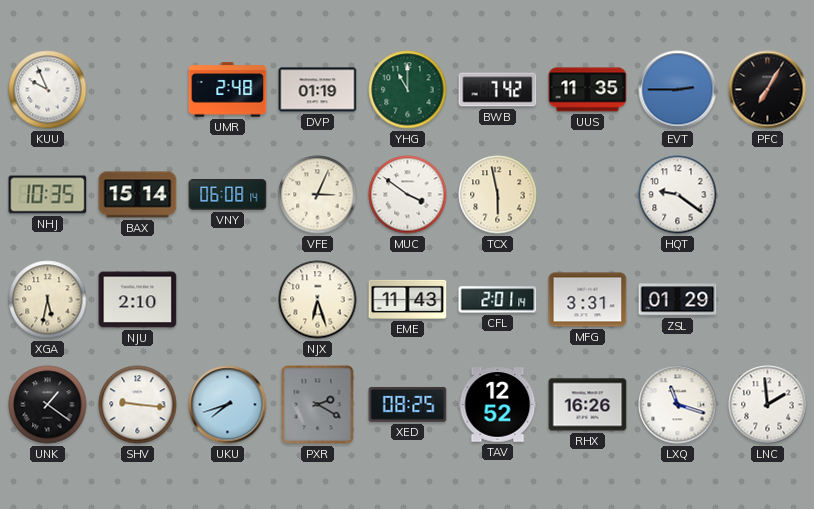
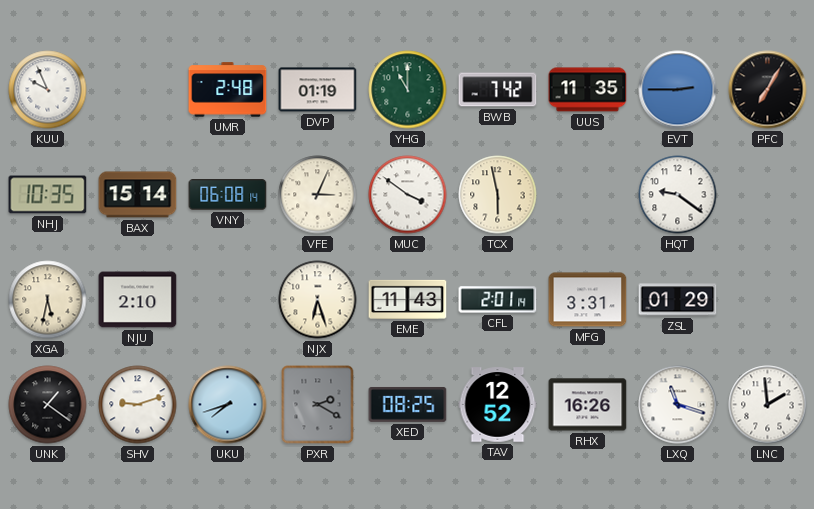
SHV: 9:16 -> 9:12 (138, 405)
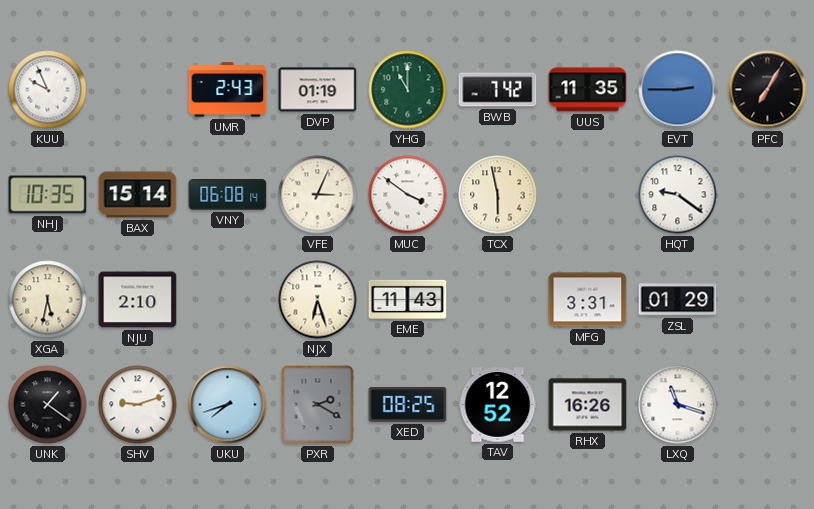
UMR: 2:48 -> 2:43 (228, 90)
CFL: 2:01 -> none (498, 300)
LNC: 1:59 -> none (768, 405)
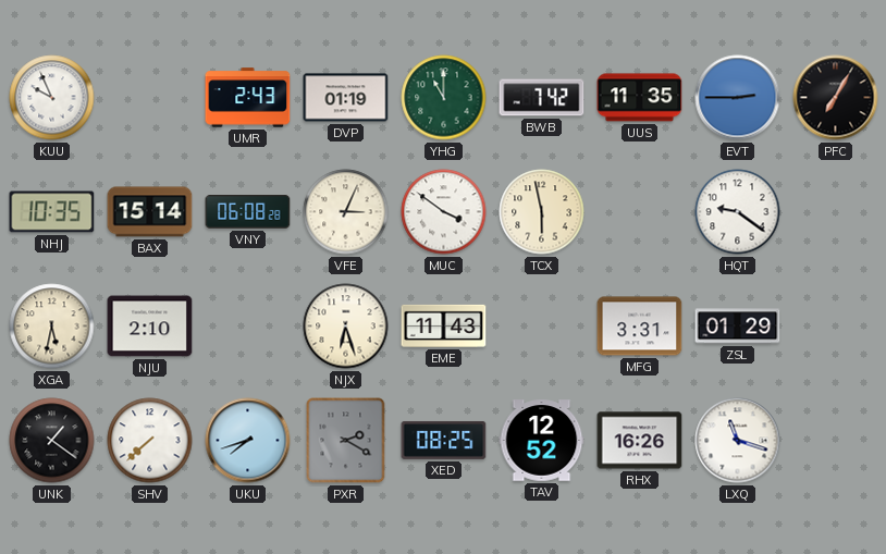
VNY: 06:08:14 -> 06:08:28 (248, 212)
SHV: 9:12 -> 7:38 (150, 441)
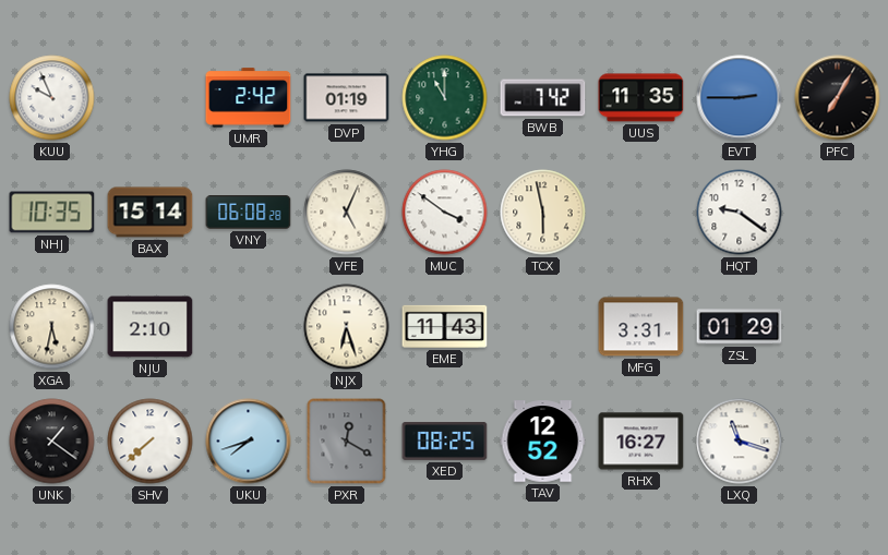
UMR: 2:43 -> 2:42 (249, 98)
VFE: 3:04 -> 5:04 (347, 213)
PXR: 2:20 -> 12:20 (347, 442)
RHX: 16:26 -> 16:27 (641, 442)
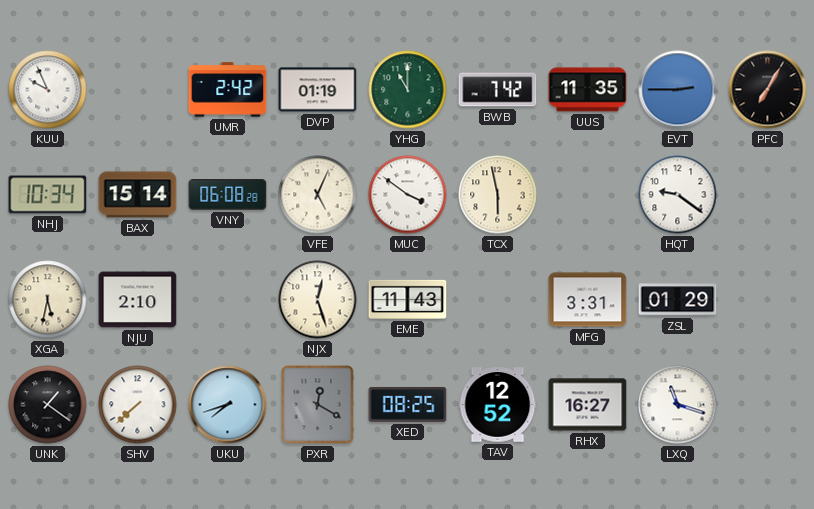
NHJ: 10:35 -> 10:34 (48, 195)
NJX: 6:27 -> 12:27 (318, 300)
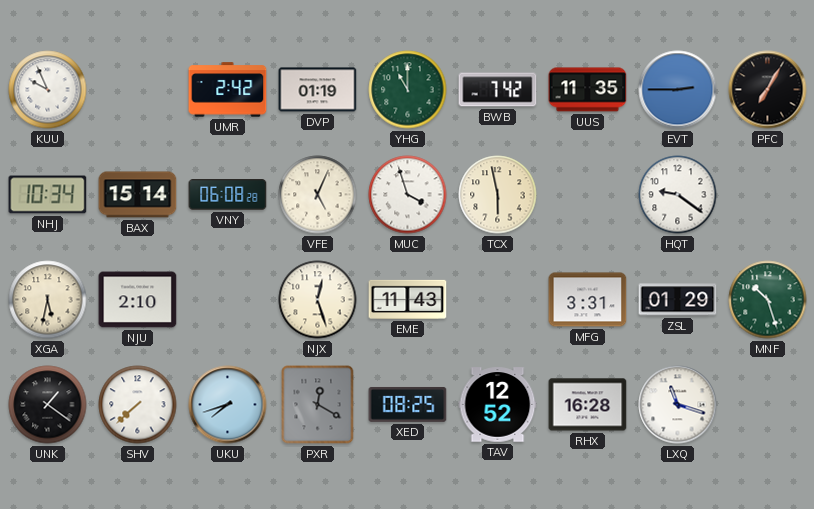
MUC: 3:51 -> 3:57 (408, 195)
MNF: none -> 10:27 (768, 300)
RHX: 16:27 -> 16:28 (588, 405)
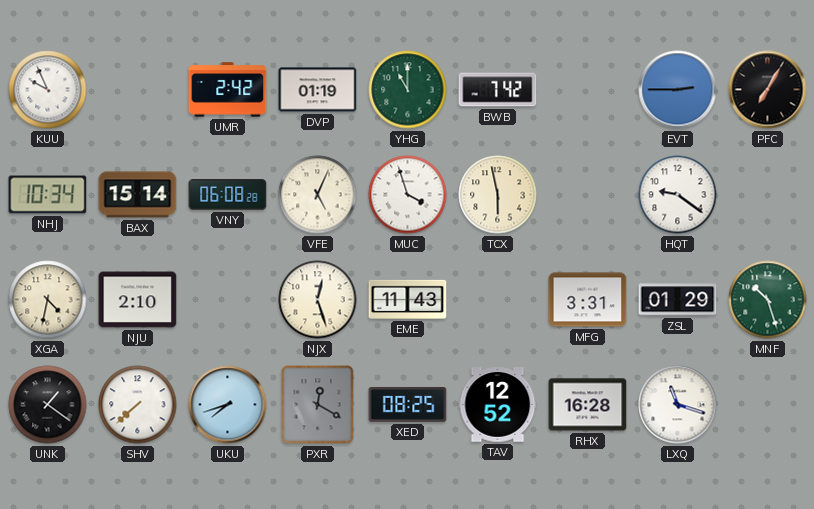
UUS: 11:35 -> none (588, 90)
XGA: 5:32 -> 4:32 (48, 300)
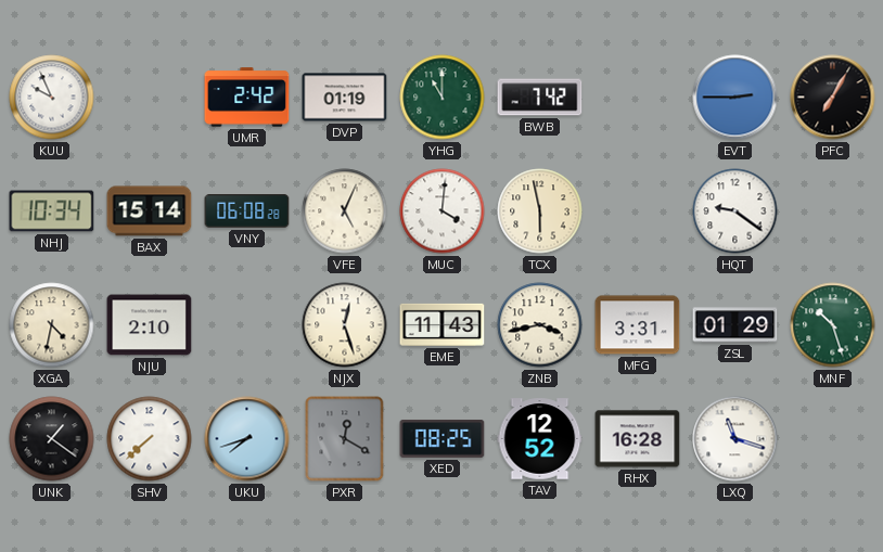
MUC: 3:57 -> 4:01 (443, 211)
ZNB: none -> 3:43 (540, 325)
